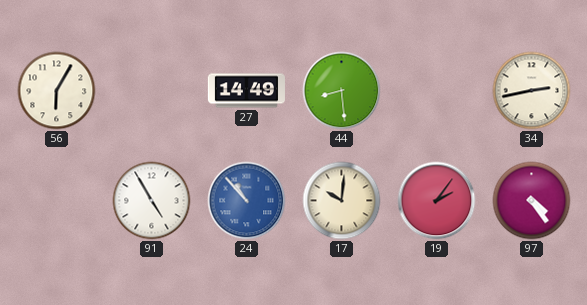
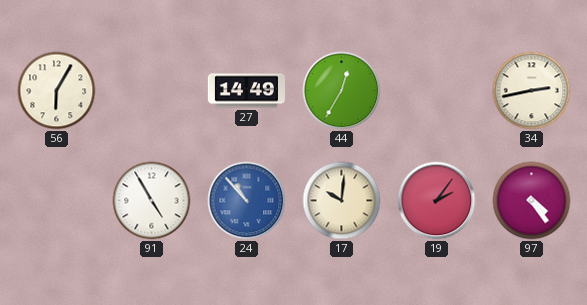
44: 8:29 -> 12:35 (342, 91)
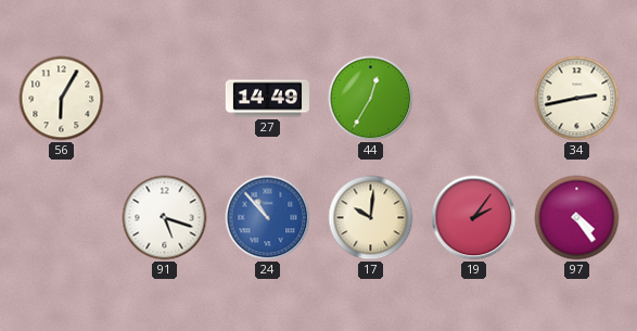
91: 4:55 -> 5:18 (165, 218)
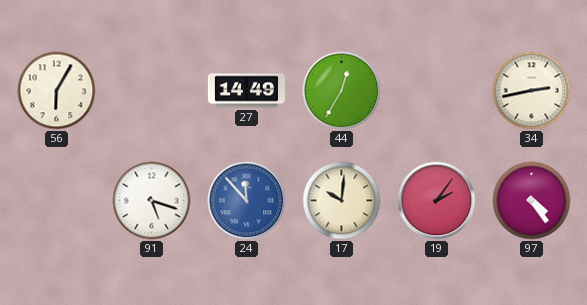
24: 10:53 -> 11:53 (247, 201)
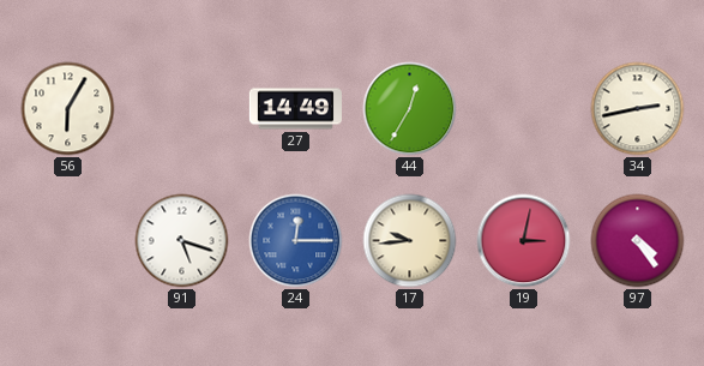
24: 11:53 -> 12:15 (296, 241)
17: 10:01 -> 9:44 (410, 241)
19: 2:06 -> 3:02 (524, 241)
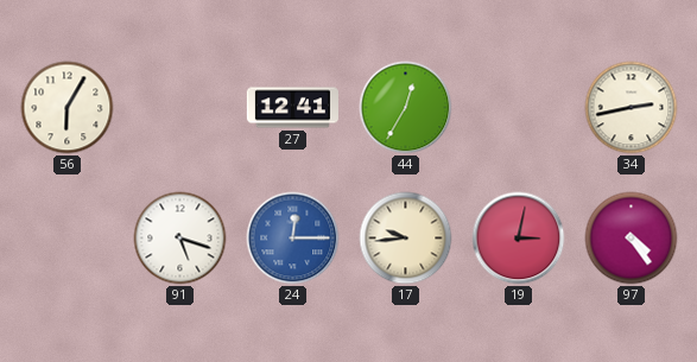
27: 14:49 -> 12:41 (292, 108)
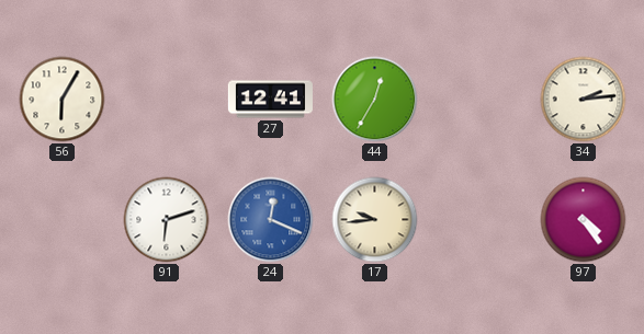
34: 2:43 -> 2:14 (584, 100)
91: 5:18 -> 6:12 (167, 220)
24: 12:15 -> 12:19 (271, 220)
19: 3:02 -> none (519, 239)
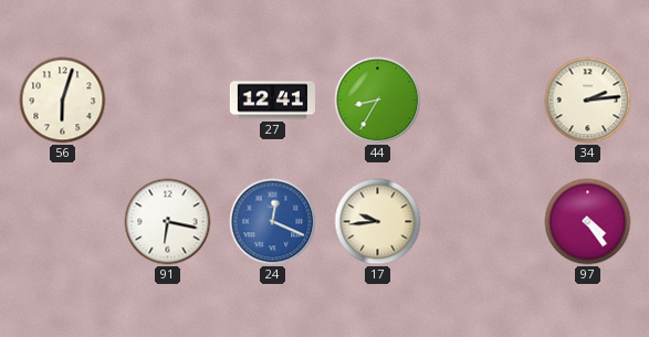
56: 6:05 -> 6:03 (63, 101)
44: 12:35 -> 8:35 (378, 101)
91: 6:12 -> 6:17 (168, 222)
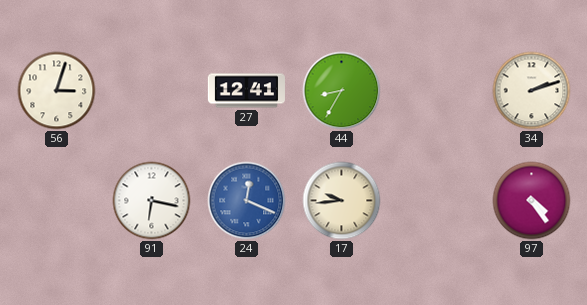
56: 6:03 -> 3:03 (57, 91)
34: 2:14 -> 2:12 (532, 91)
